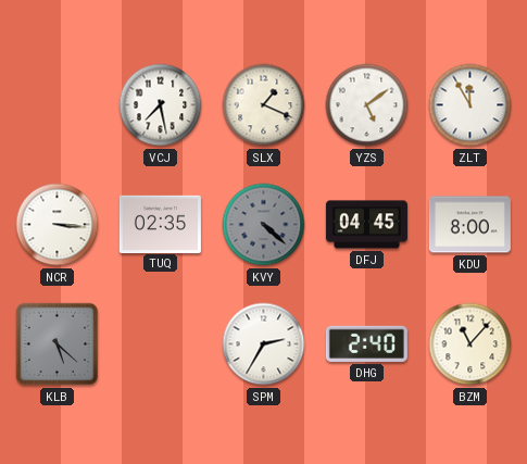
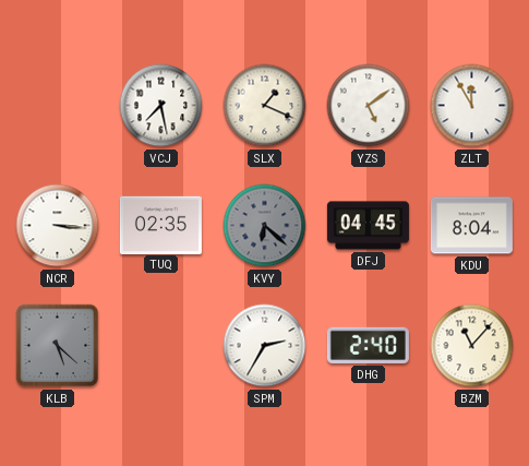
KVY: 4:22 -> 6:22 (265, 226)
KDU: 8:00 -> 8:04 (471, 226)
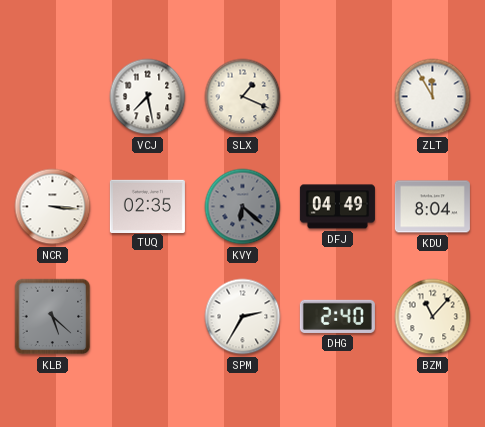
YZS: 5:09 -> none (369, 106)
DFJ: 04:45 -> 04:49 (337, 207)
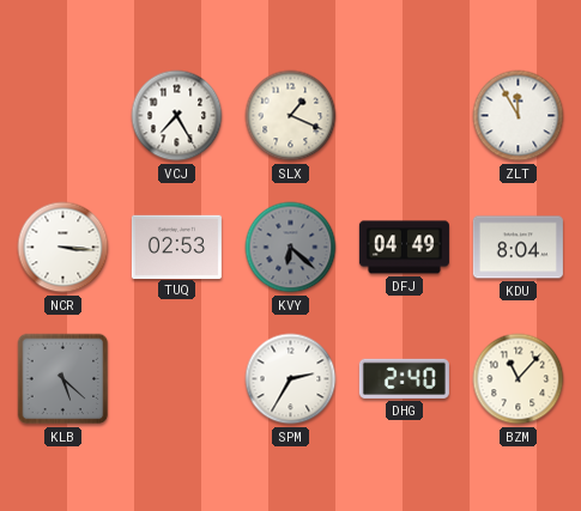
VCJ: 7:28 -> 7:25 (177, 116)
TUQ: 02:35 -> 02:53 (176, 247)
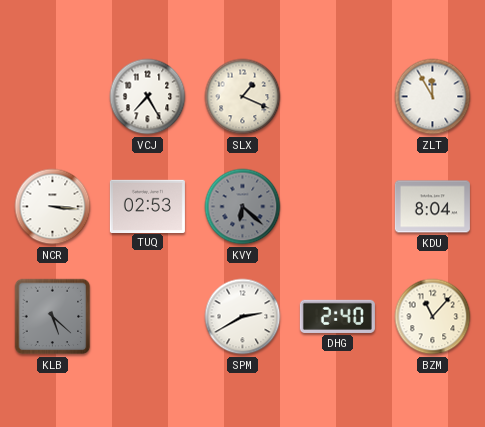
DFJ: 04:49 -> none (404, 248)
SPM: 2:35 -> 2:40 (243, 317)
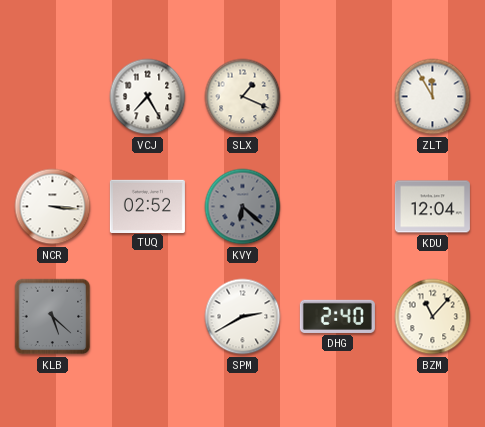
TUQ: 02:53 -> 02:52 (147, 206)
KDU: 8:04 -> 12:04 (432, 207)
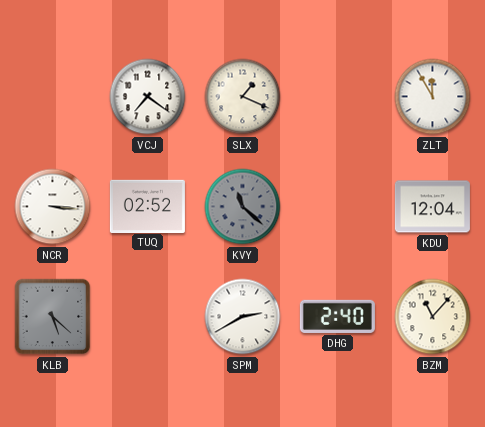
VCJ: 7:25 -> 7:21 (148, 97)
KVY: 6:22 -> 11:22 (243, 207)
